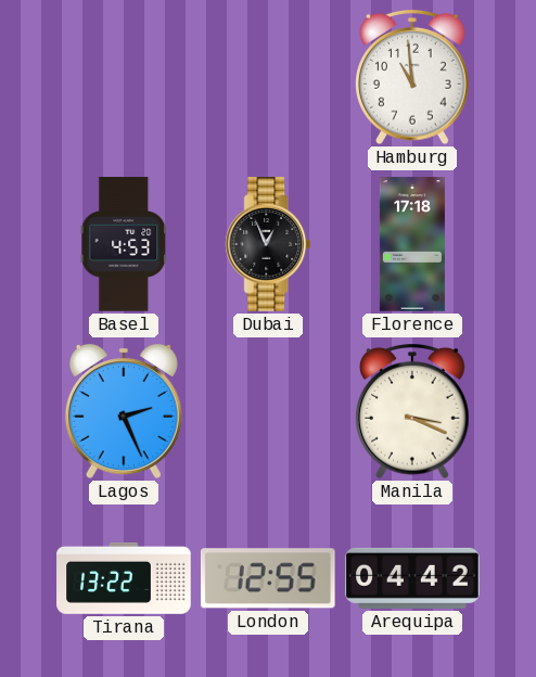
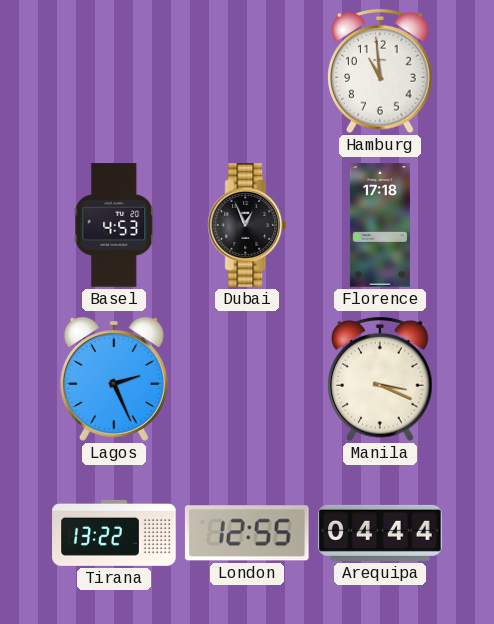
Arequipa: 04:42 -> 04:44 (380, 533)
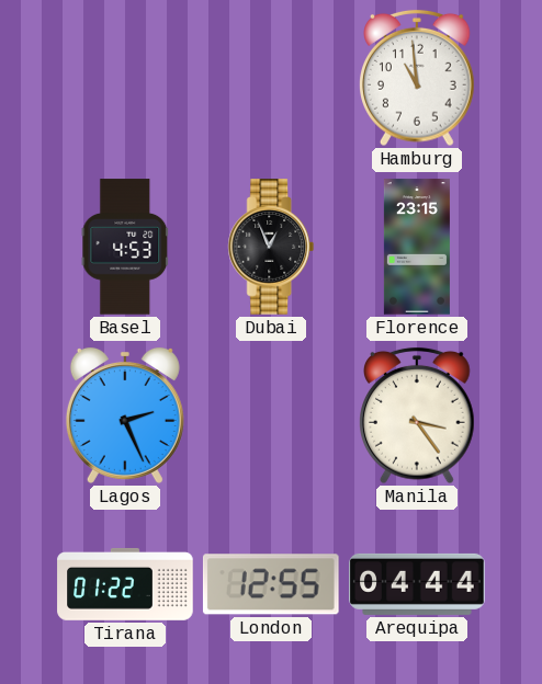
Florence: 17:18 -> 23:15 (417, 247)
Manila: 3:19 -> 3:24 (418, 415)
Tirana: 13:22 -> 01:22 (125, 584)
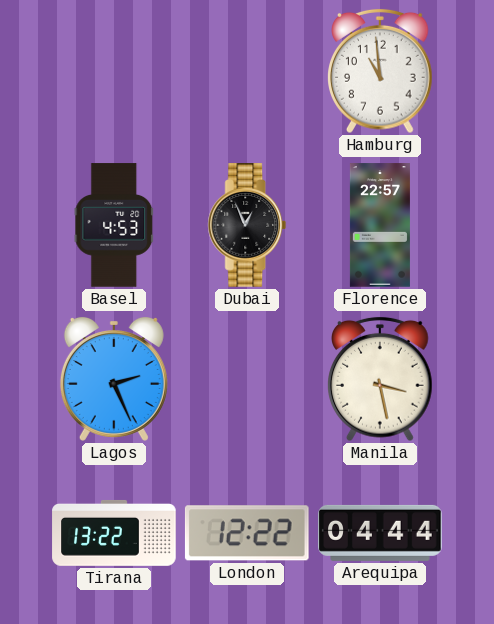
Florence: 23:15 -> 22:57 (380, 225)
Manila: 3:24 -> 3:28 (381, 379)
Tirana: 01:22 -> 13:22 (114, 533)
London: 12:55 -> 12:22 (247, 533)
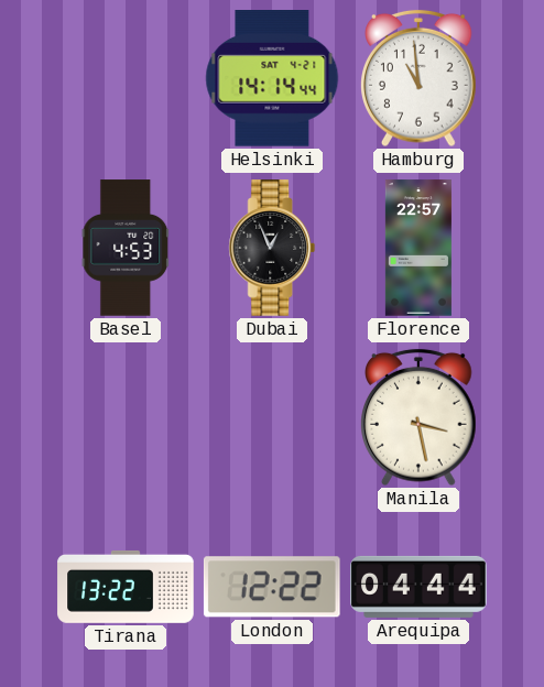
Helsinki: none -> 14:14 (272, 79)
Lagos: 2:26 -> none (114, 379)
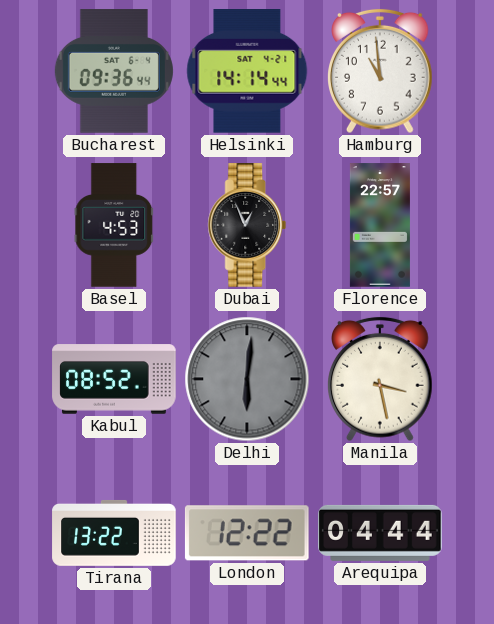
Bucharest: none -> 09:36 (114, 71)
Kabul: none -> 08:52 (114, 379)
Delhi: none -> 6:01 (247, 379)
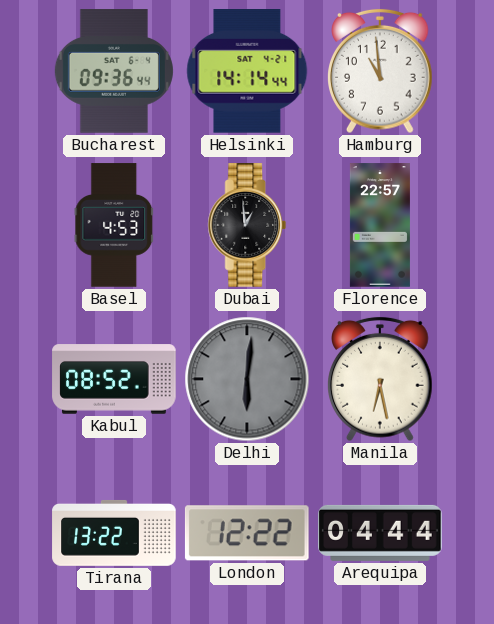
Dubai: 12:56 -> 12:59 (247, 225)
Manila: 3:28 -> 6:28 (381, 379)
